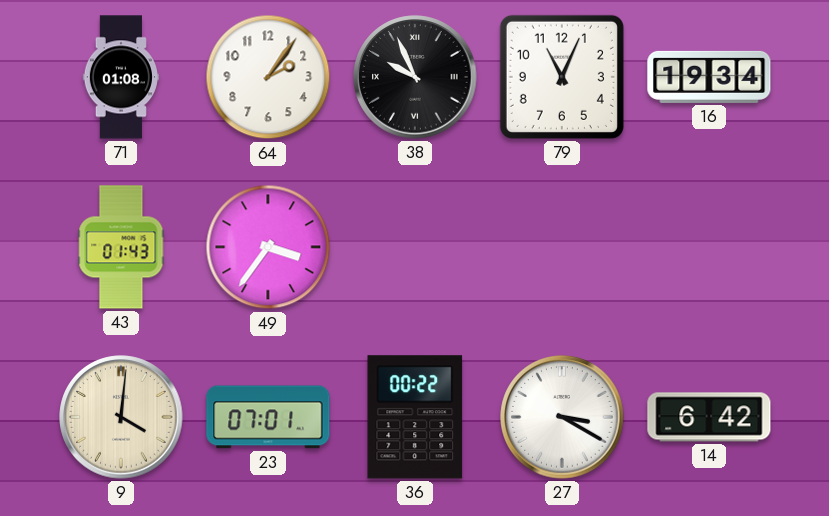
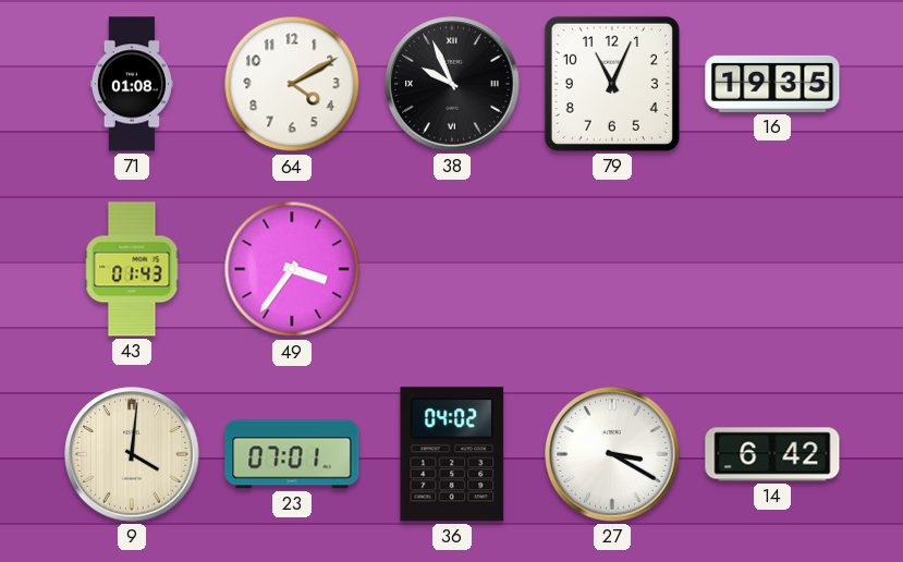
64: 2:06 -> 4:10 (292, 84)
16: 19:34 -> 19:35 (772, 84)
36: 00:22 -> 04:02 (452, 454)
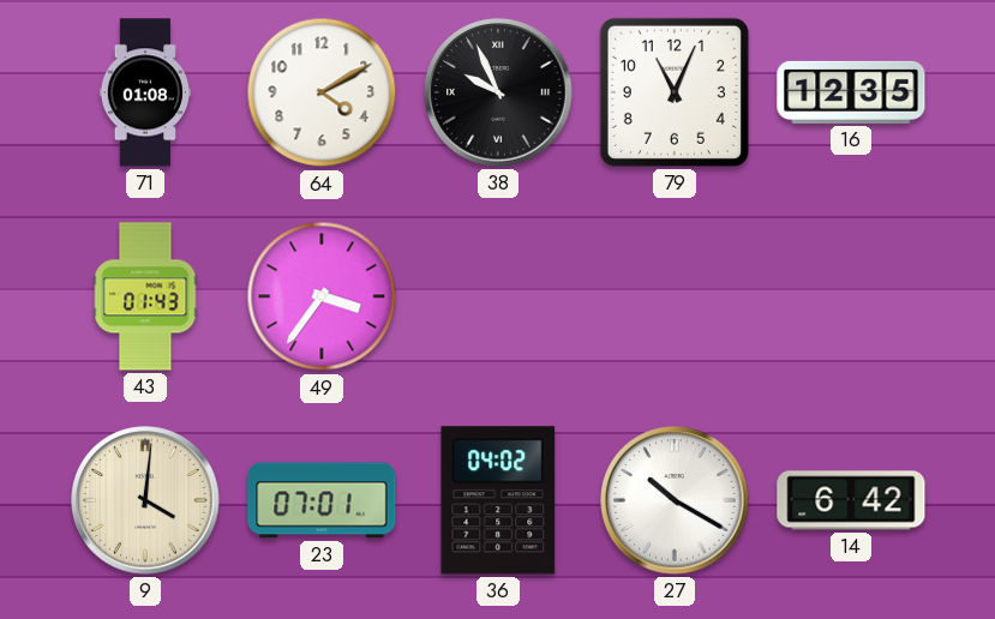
16: 19:35 -> 12:35 (851, 92)
27: 3:20 -> 10:20 (675, 500)
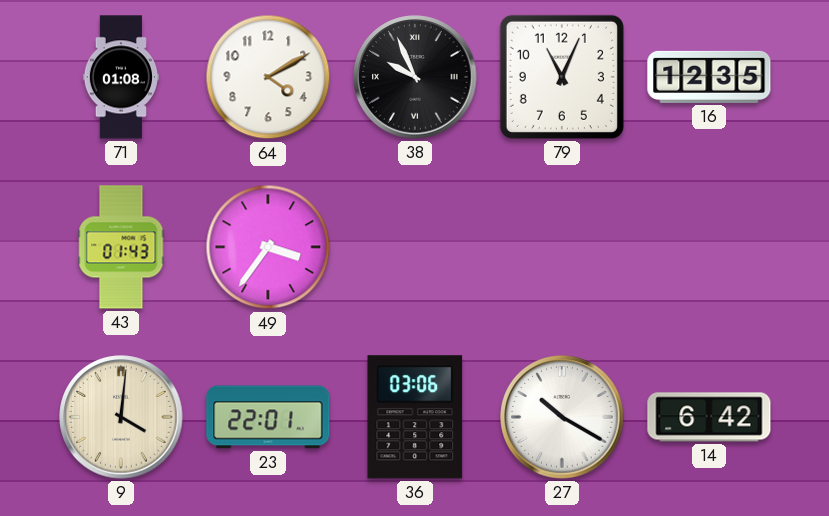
23: 07:01 -> 22:01 (268, 417)
36: 04:02 -> 03:06 (415, 417)
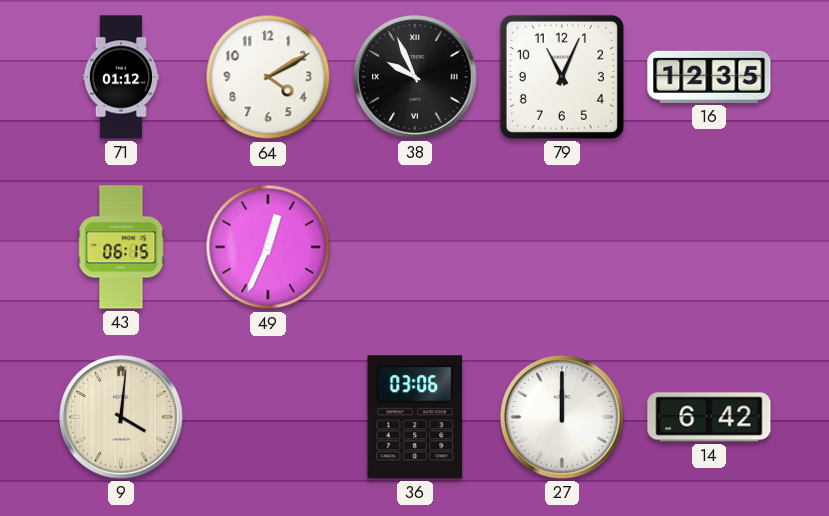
71: 01:08 -> 01:12 (120, 77)
43: 01:43 -> 06:15 (121, 247)
49: 3:36 -> 12:34 (268, 247)
23: 22:01 -> none (268, 417)
27: 10:20 -> 12:00 (562, 417)
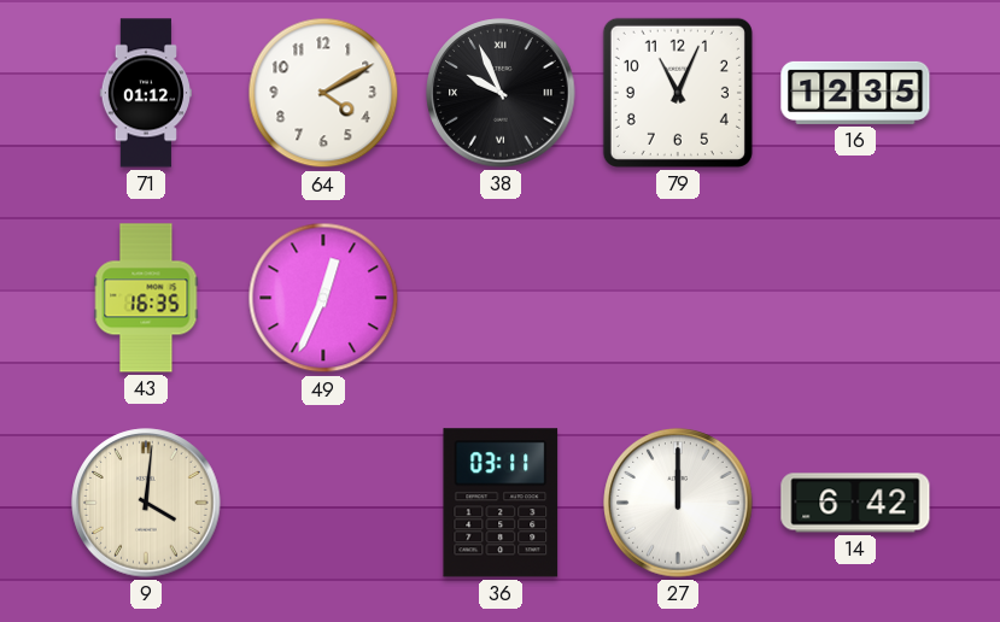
43: 06:15 -> 16:35 (146, 298)
36: 03:06 -> 03:11 (501, 503)
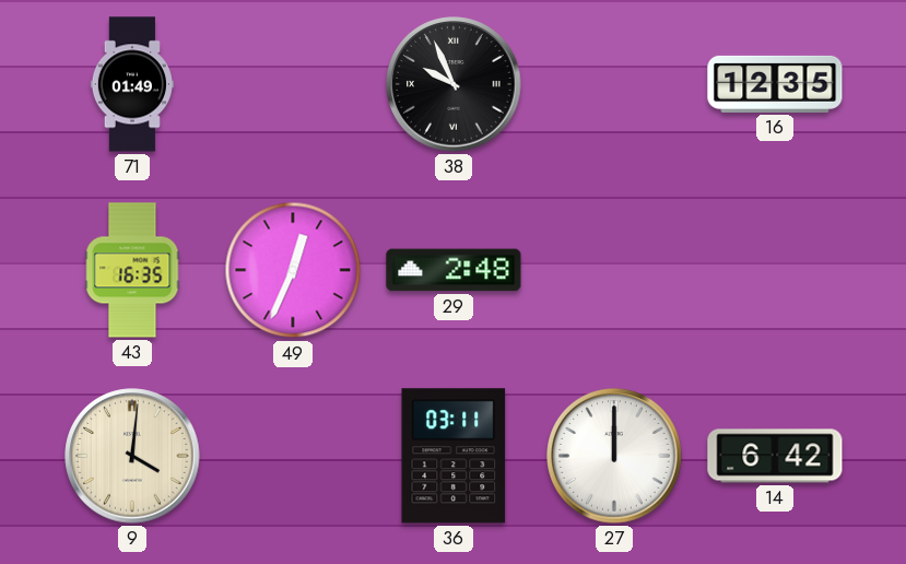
71: 01:12 -> 01:49 (131, 84)
64: 4:10 -> none (323, 93)
79: 11:04 -> none (678, 93)
29: none -> 2:48 (454, 270)
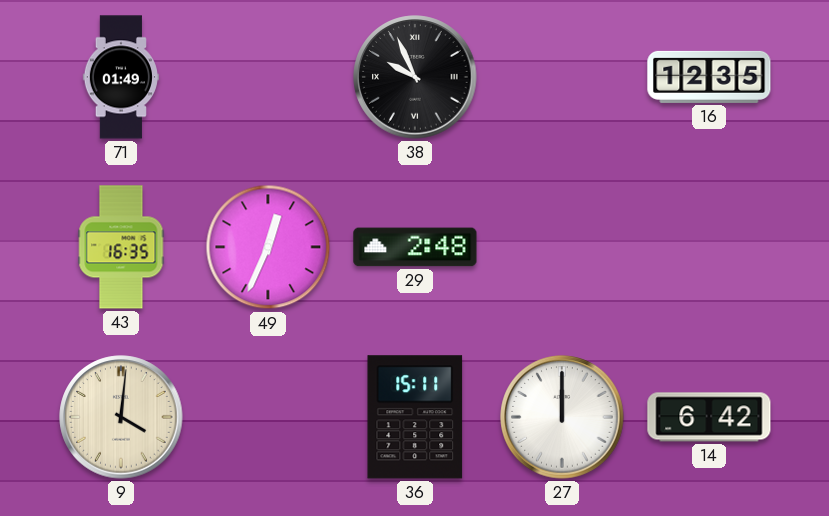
36: 03:11 -> 15:11 (415, 417)
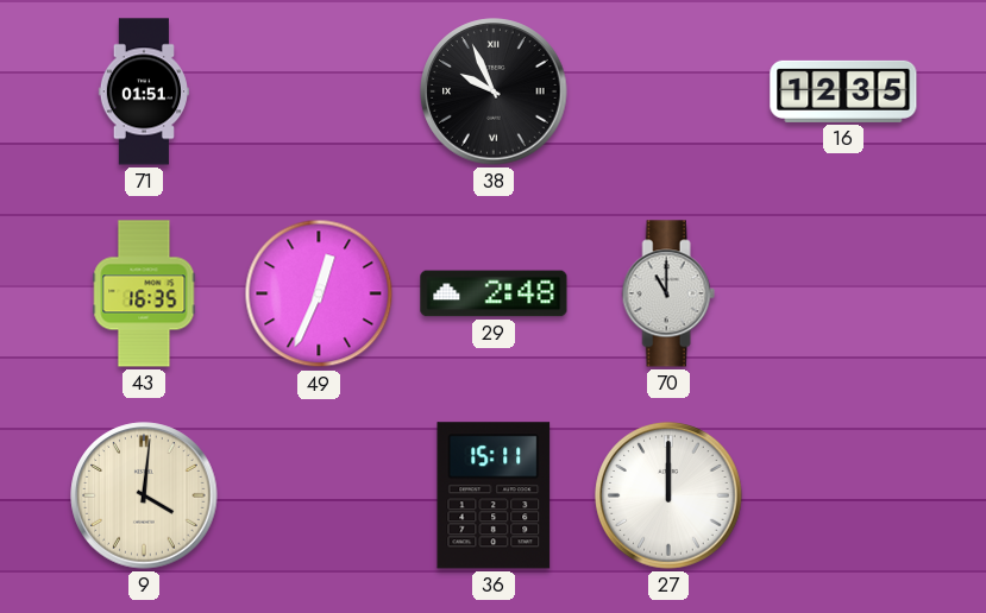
71: 01:49 -> 01:51 (143, 91)
70: none -> 11:00 (668, 293)
14: 6:42 -> none (709, 417)
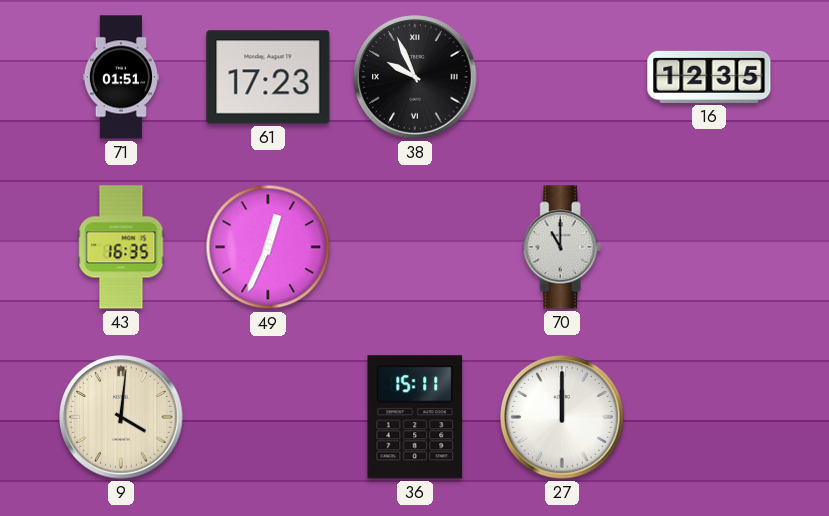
61: none -> 17:23 (268, 77)
29: 2:48 -> none (494, 293)
